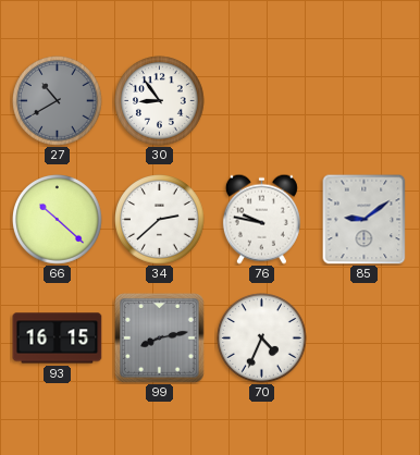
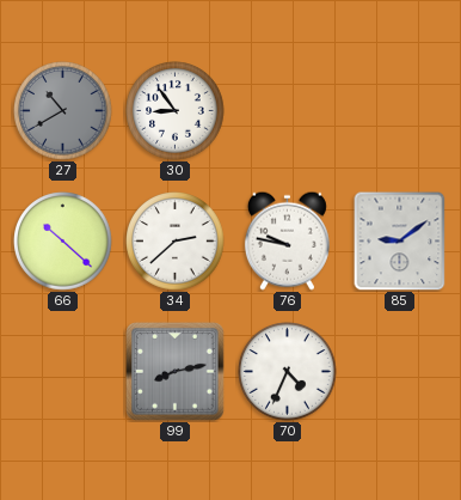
93: 16:15 -> none (58, 339)
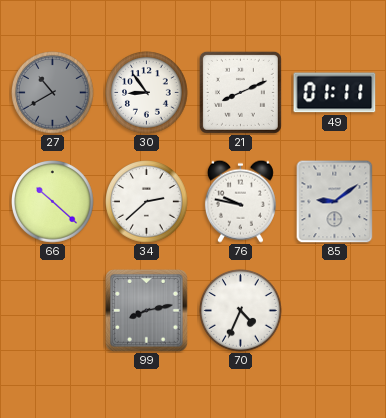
21: none -> 8:11 (240, 92)
49: none -> 01:11 (335, 93)
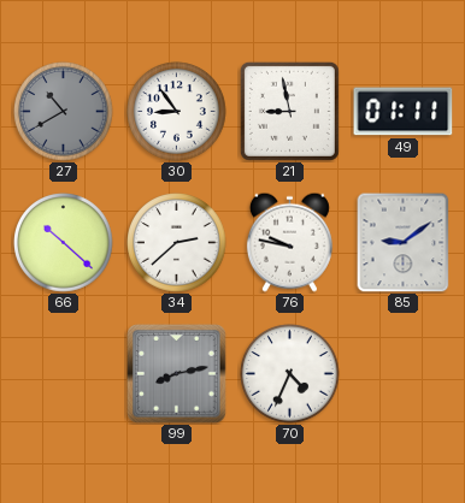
21: 8:11 -> 8:58 (289, 111)
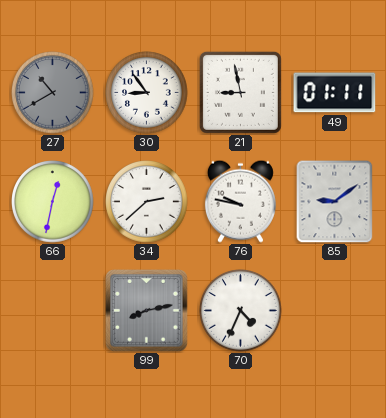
66: 10:22 -> 12:32 (53, 202)
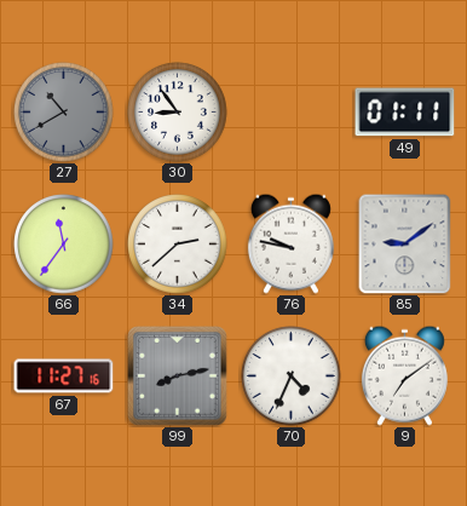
21: 8:58 -> none (240, 92)
66: 12:32 -> 11:36 (64, 245)
67: none -> 11:27 (64, 376)
9: none -> 7:09 (404, 375)
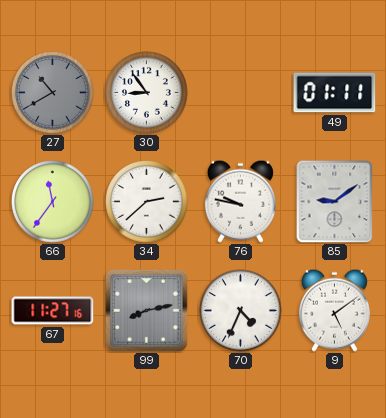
9: 7:09 -> 5:09 (334, 310)
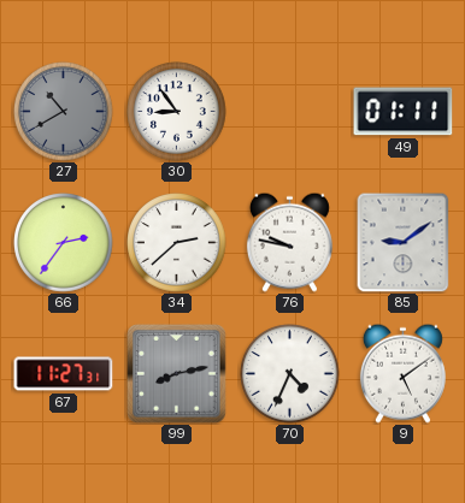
66: 11:36 -> 2:36 (64, 243)
67: 11:27:16 -> 11:27:31 (64, 374)
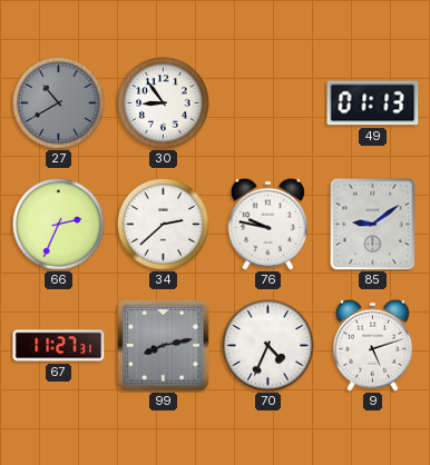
49: 01:11 -> 01:13 (373, 103)
66: 2:36 -> 2:34 (59, 225)
9: 5:09 -> 5:12 (372, 345)
